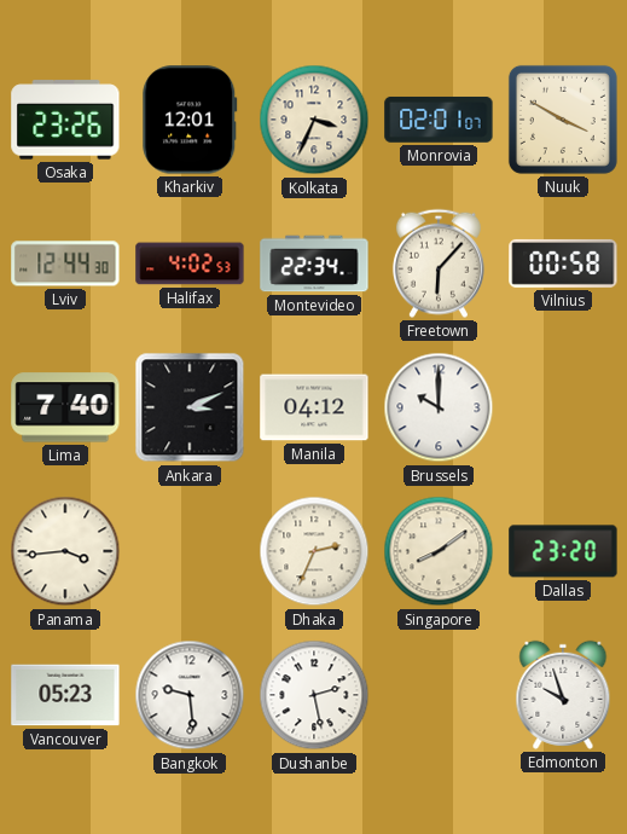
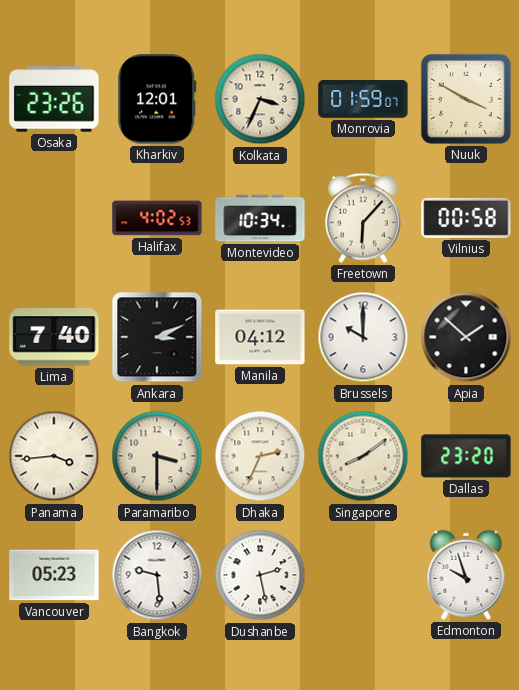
Monrovia: 02:01 -> 01:59 (363, 99)
Lviv: 12:44 -> none (65, 263)
Montevideo: 22:34 -> 10:34 (260, 218)
Apia: none -> 1:52 (466, 337)
Paramaribo: none -> 3:30 (157, 456)
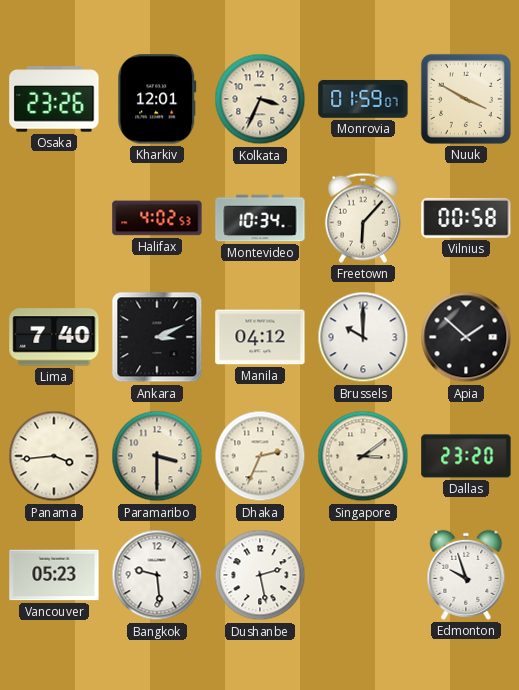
Singapore: 8:09 -> 3:09 (363, 456)
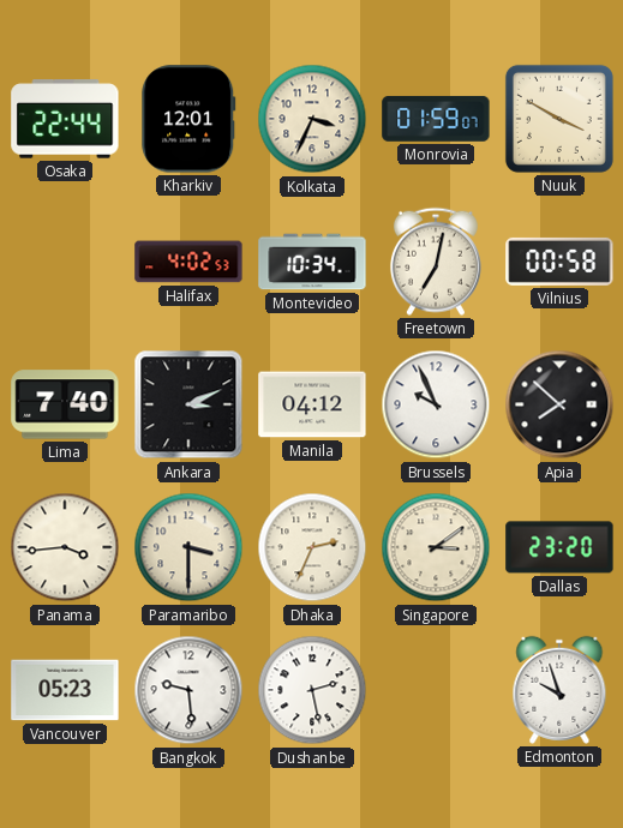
Osaka: 23:26 -> 22:44 (65, 119)
Freetown: 6:07 -> 7:02 (436, 262)
Brussels: 10:00 -> 9:56 (436, 404)
Apia: 1:52 -> 7:52 (559, 404)
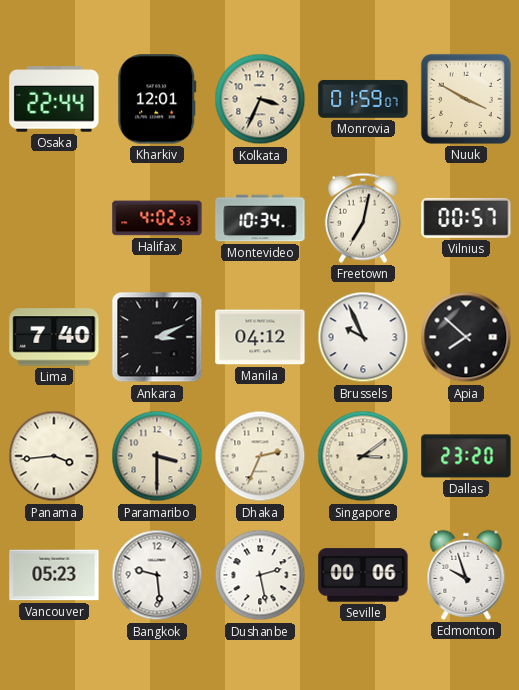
Vilnius: 00:58 -> 00:57 (466, 218)
Seville: none -> 00:06 (363, 575)
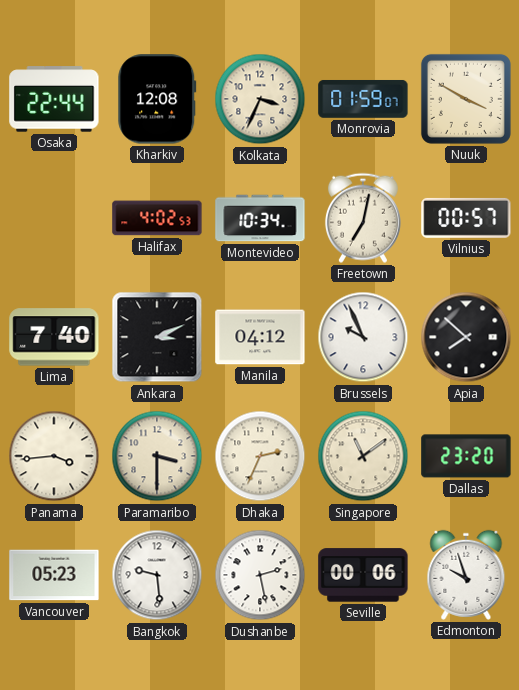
Kharkiv: 12:01 -> 12:08 (157, 99)
Singapore: 3:09 -> 11:09 (363, 456)
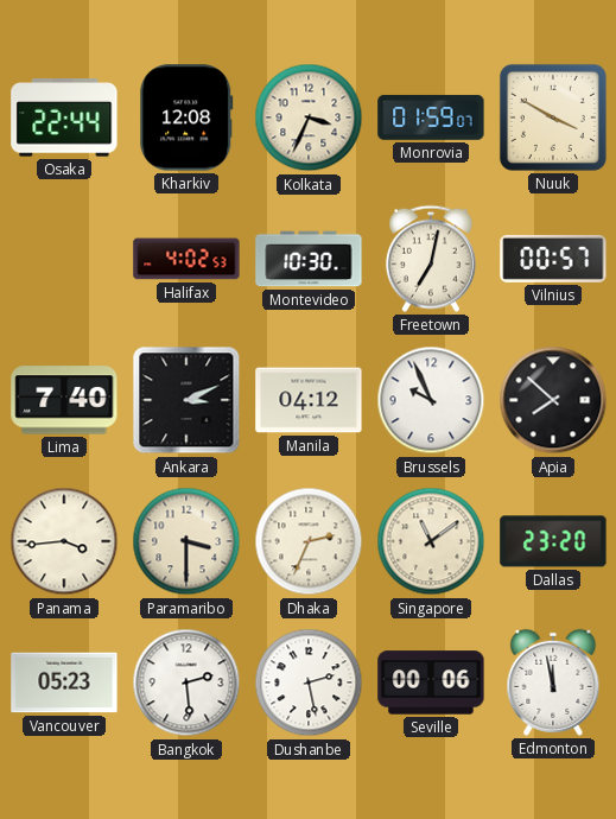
Montevideo: 10:34 -> 10:30 (309, 259)
Bangkok: 9:29 -> 2:29 (186, 682)
Edmonton: 9:57 -> 11:58 (553, 682)
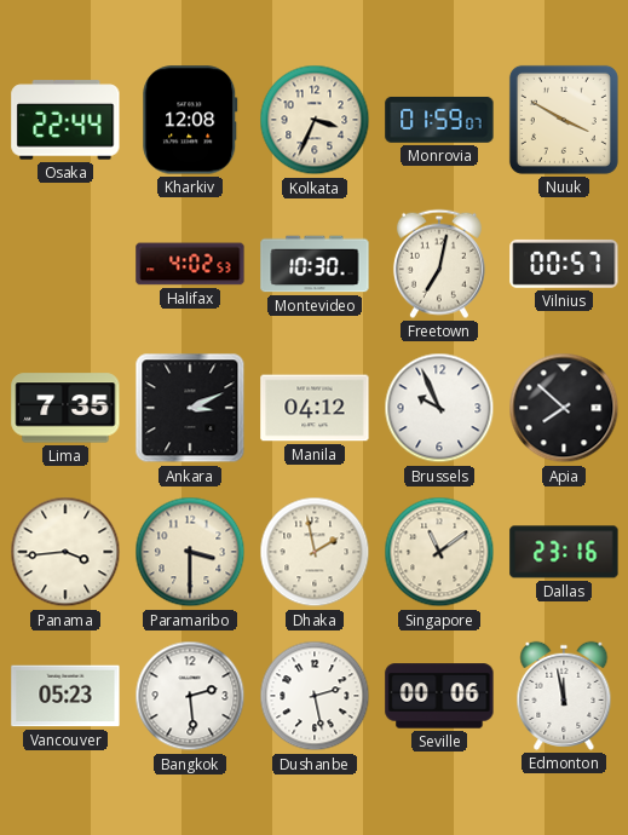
Lima: 7:40 -> 7:35 (65, 408)
Dhaka: 2:34 -> 1:58 (315, 552)
Dallas: 23:20 -> 23:16 (564, 552)
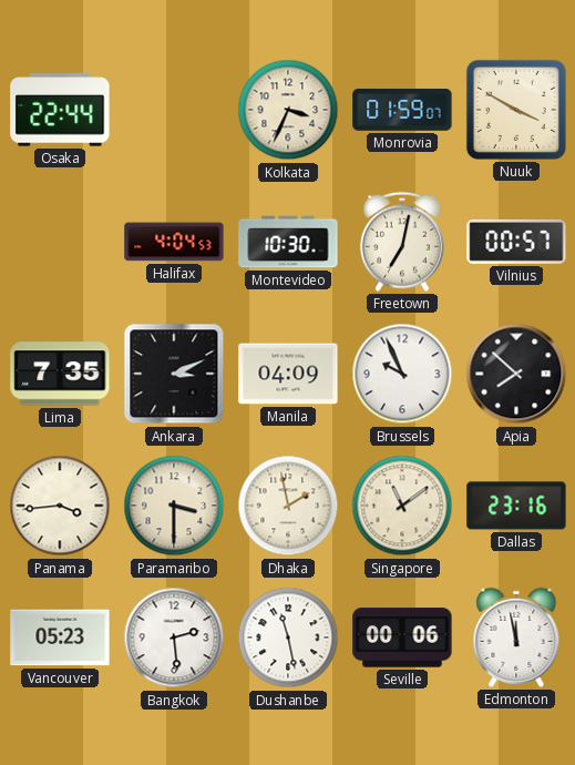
Kharkiv: 12:08 -> none (190, 120)
Halifax: 4:02 -> 4:04 (174, 242)
Manila: 04:12 -> 04:09 (288, 374)
Dushanbe: 2:28 -> 11:28 (288, 637)
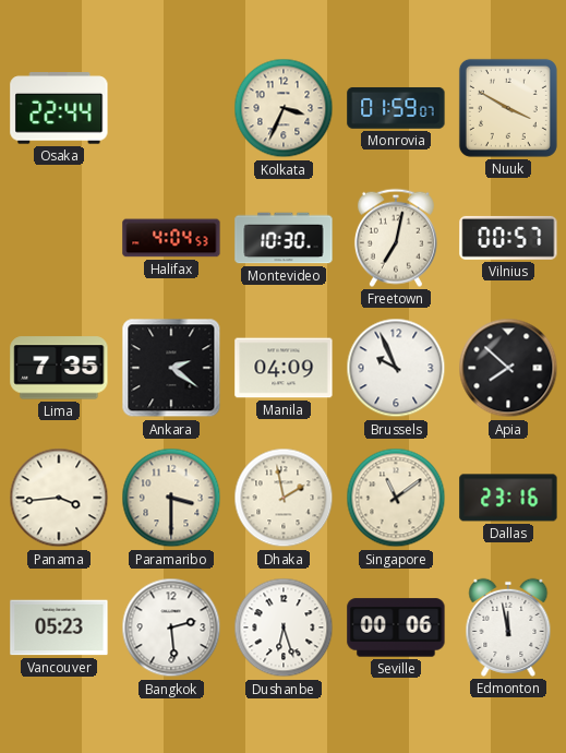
Ankara: 3:11 -> 2:21 (171, 368)
Dushanbe: 11:28 -> 6:27 (284, 627)
